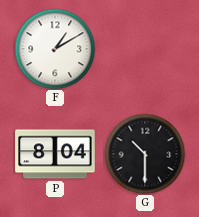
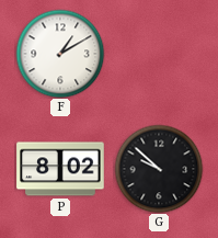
P: 8:04 -> 8:02 (60, 169)
G: 10:30 -> 9:52 (159, 169)
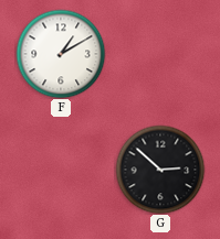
P: 8:02 -> none (60, 169)
G: 9:52 -> 2:52 (160, 170)
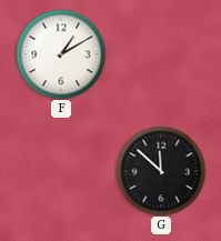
G: 2:52 -> 11:52 (161, 171)
